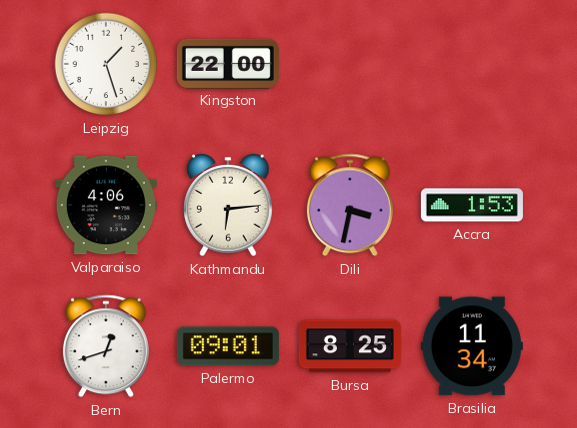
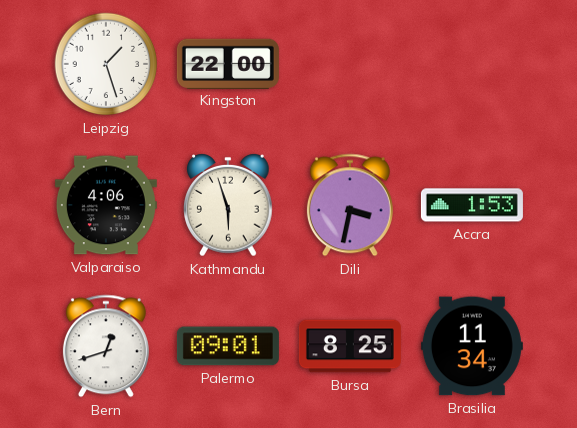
Kathmandu: 6:14 -> 5:57 (228, 206)
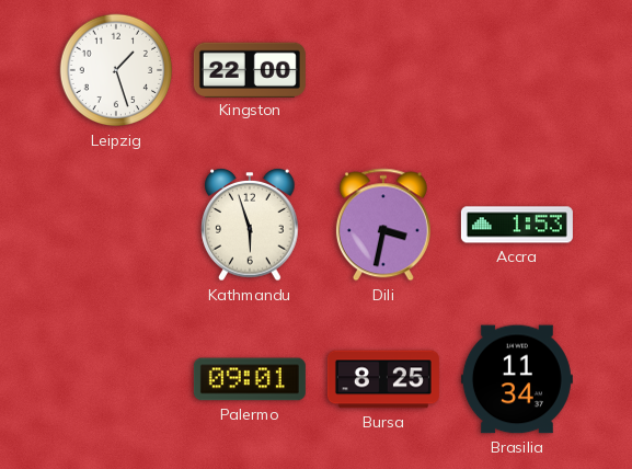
Valparaiso: 4:06 -> none (106, 205)
Bern: 12:42 -> none (106, 346)
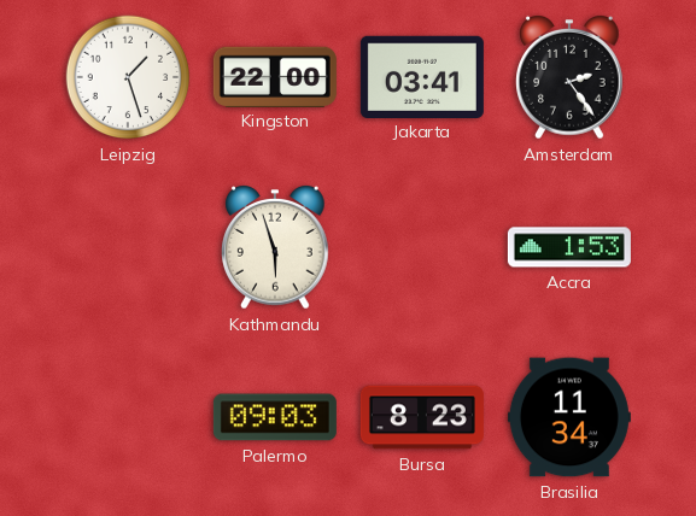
Jakarta: none -> 03:41 (422, 76)
Amsterdam: none -> 2:24 (569, 78)
Dili: 3:32 -> none (383, 225)
Palermo: 09:01 -> 09:03 (275, 417)
Bursa: 8:25 -> 8:23 (422, 417)
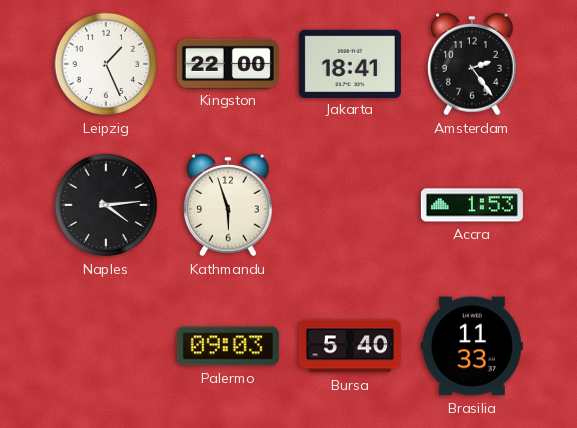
Leipzig: 1:27 -> 1:26 (106, 64)
Jakarta: 03:41 -> 18:41 (350, 63)
Naples: none -> 4:14 (106, 205)
Bursa: 8:23 -> 5:40 (350, 346)
Brasilia: 11:34 -> 11:33 (472, 346)
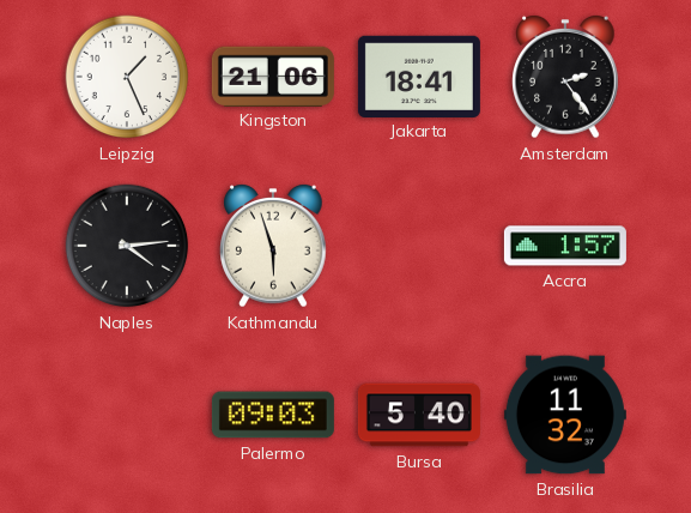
Kingston: 22:00 -> 21:06 (273, 76)
Accra: 1:53 -> 1:57 (565, 246)
Brasilia: 11:33 -> 11:32 (565, 415)
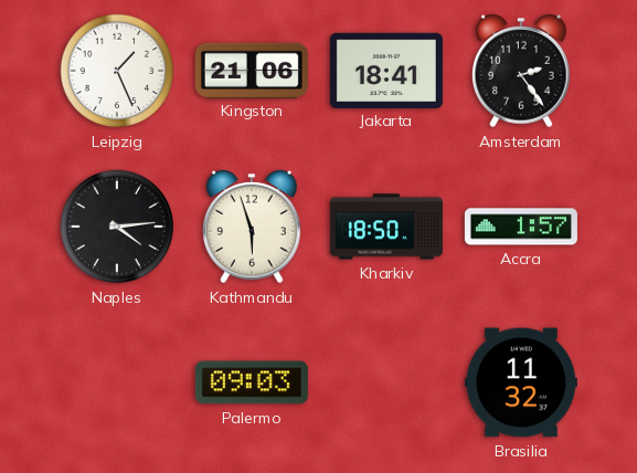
Kharkiv: none -> 18:50 (386, 227)
Bursa: 5:40 -> none (419, 415)
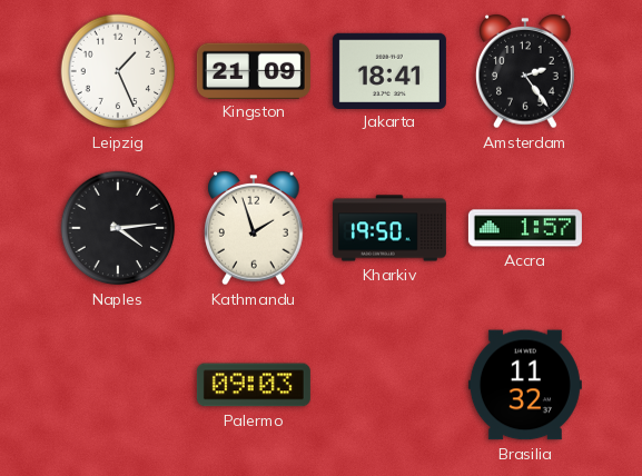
Kingston: 21:06 -> 21:09 (254, 70)
Kathmandu: 5:57 -> 1:57 (254, 229)
Kharkiv: 18:50 -> 19:50 (389, 228)
